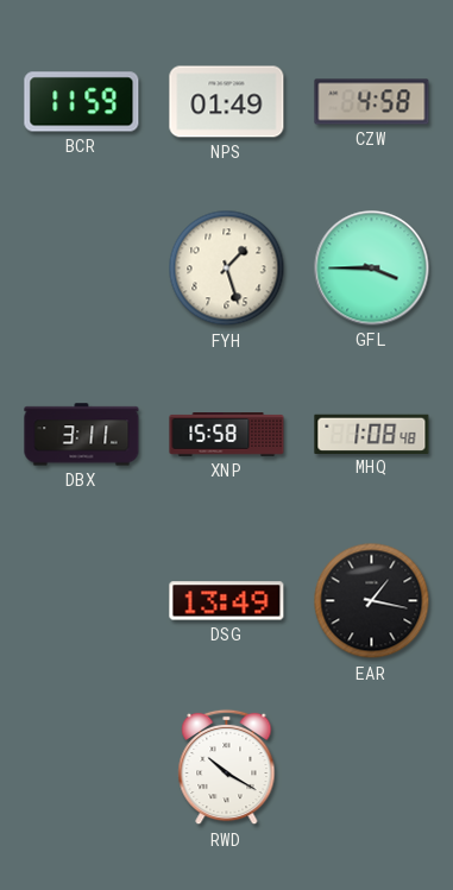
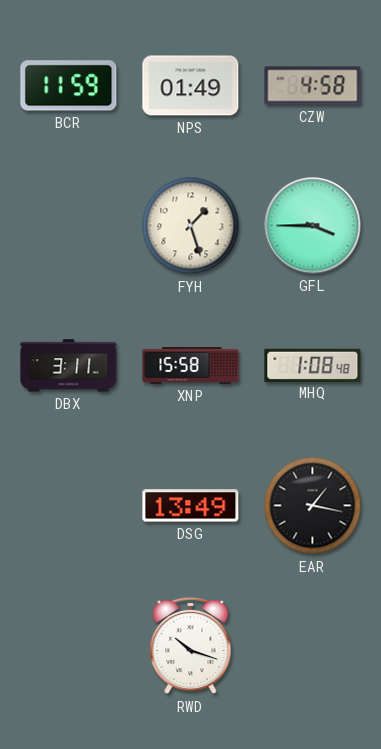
RWD: 10:20 -> 10:18 (191, 646)
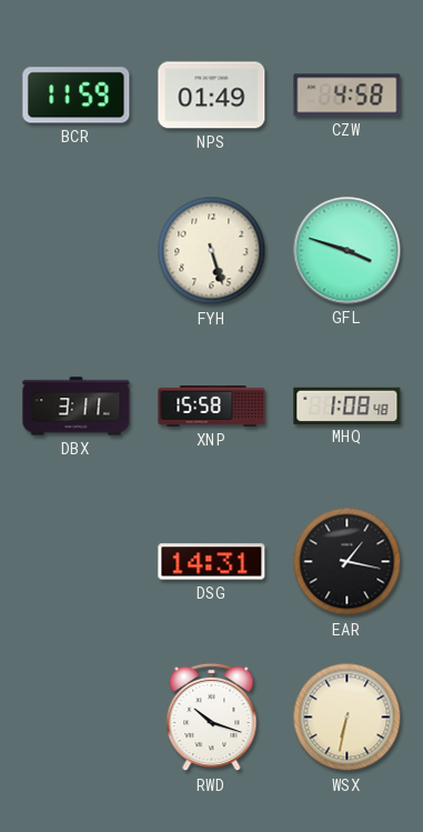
FYH: 1:27 -> 5:27 (212, 251)
GFL: 3:45 -> 3:48 (348, 251)
DSG: 13:49 -> 14:31 (212, 562)
WSX: none -> 6:32 (348, 718)
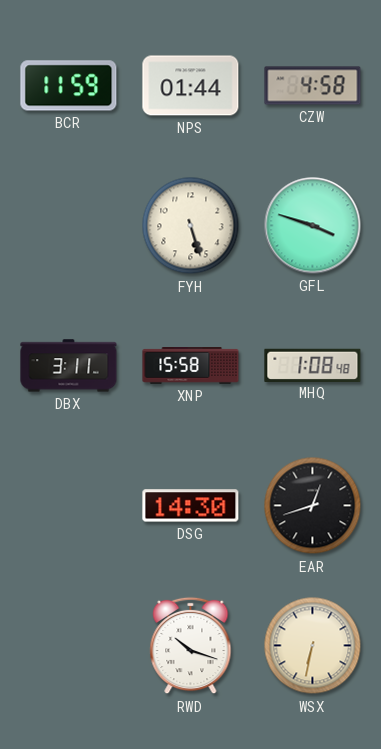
NPS: 01:49 -> 01:44 (191, 86)
DSG: 14:31 -> 14:30 (191, 506)
EAR: 1:17 -> 12:42 (313, 506)
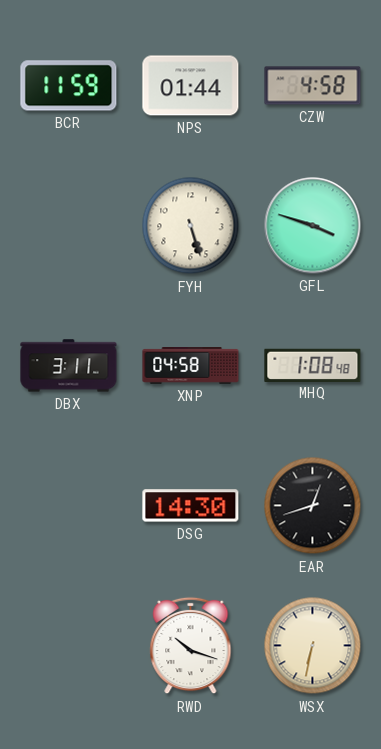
XNP: 15:58 -> 04:58 (191, 366)
